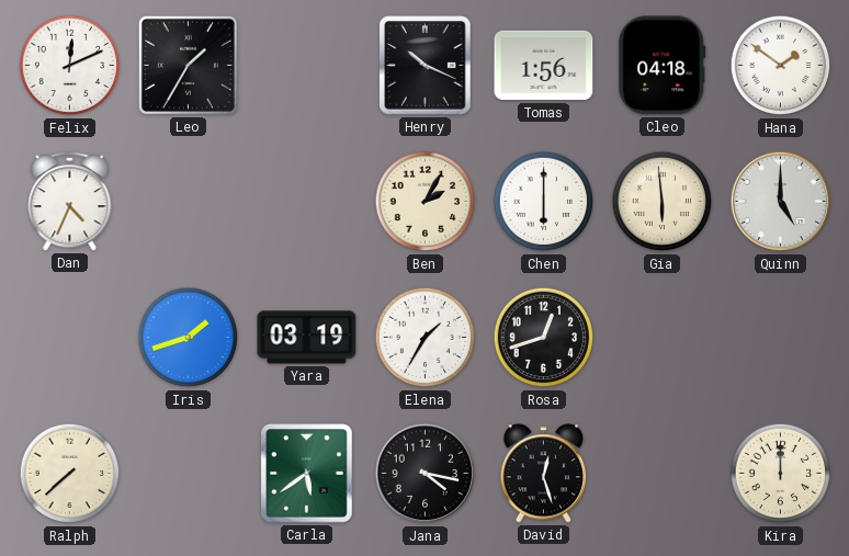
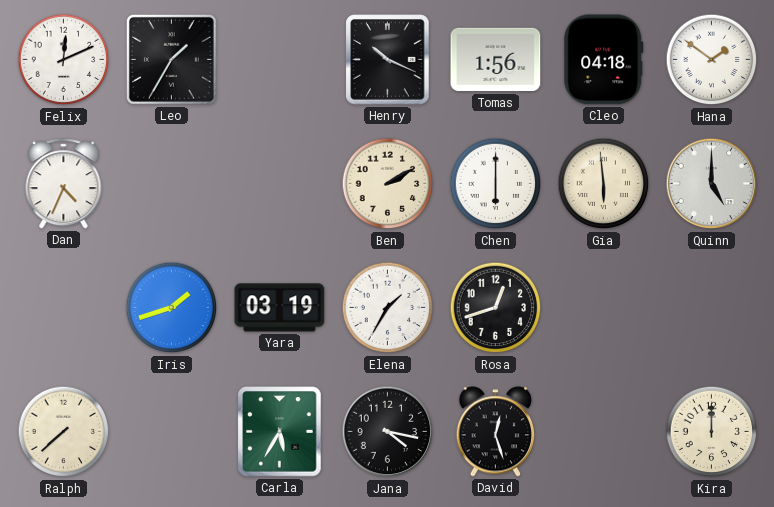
Ben: 2:05 -> 2:10 (388, 184)
Carla: 5:39 -> 5:35 (280, 432)
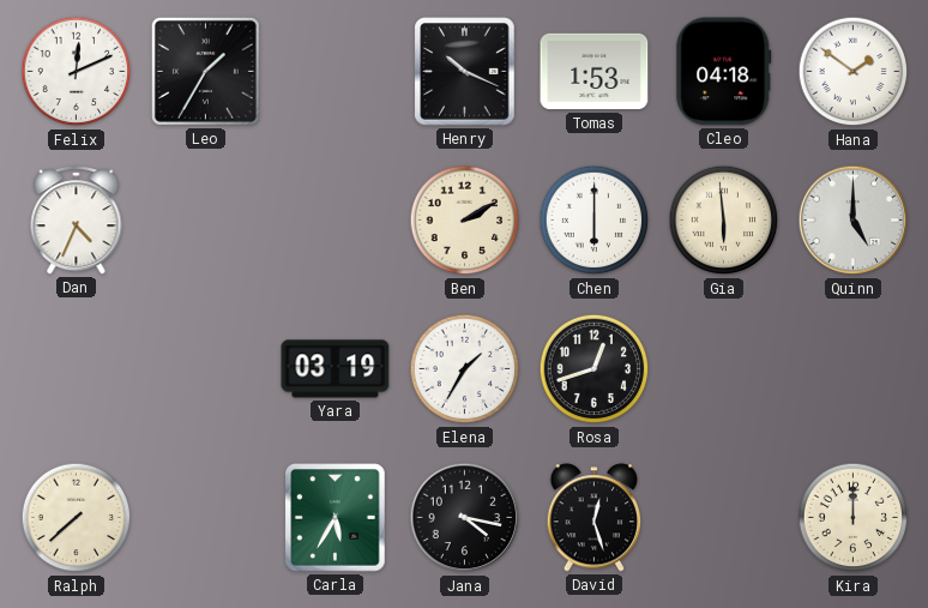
Tomas: 1:56 -> 1:53 (595, 72)
Iris: 1:42 -> none (172, 308)
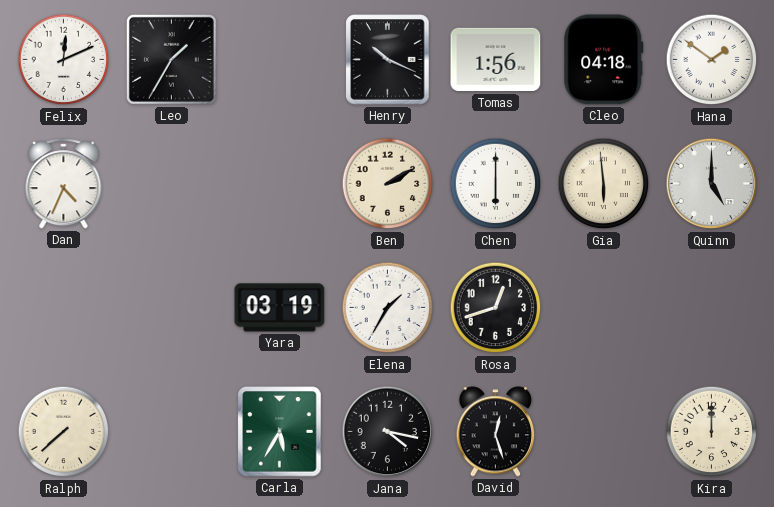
Tomas: 1:53 -> 1:56 (496, 60)
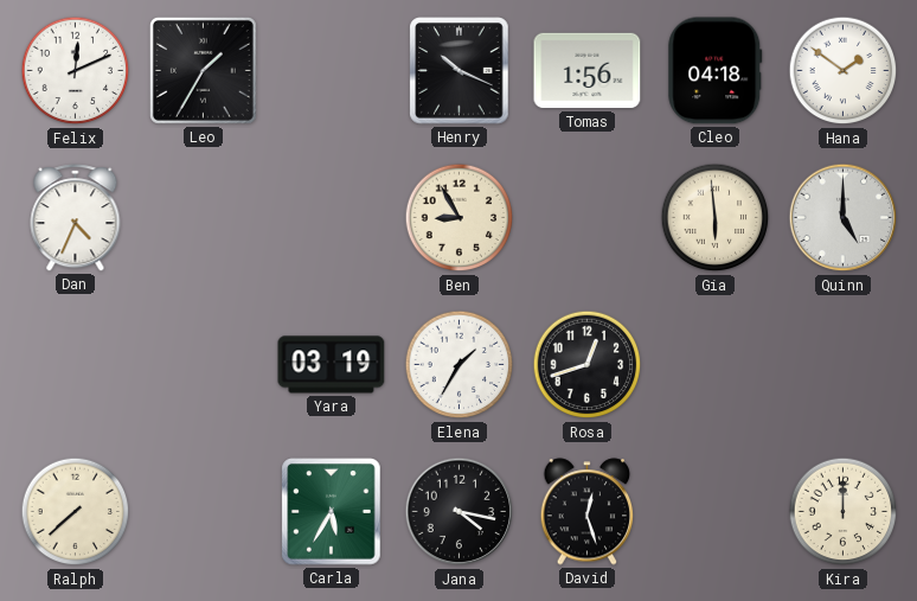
Ben: 2:10 -> 8:55 (460, 218)
Chen: 6:00 -> none (496, 184)
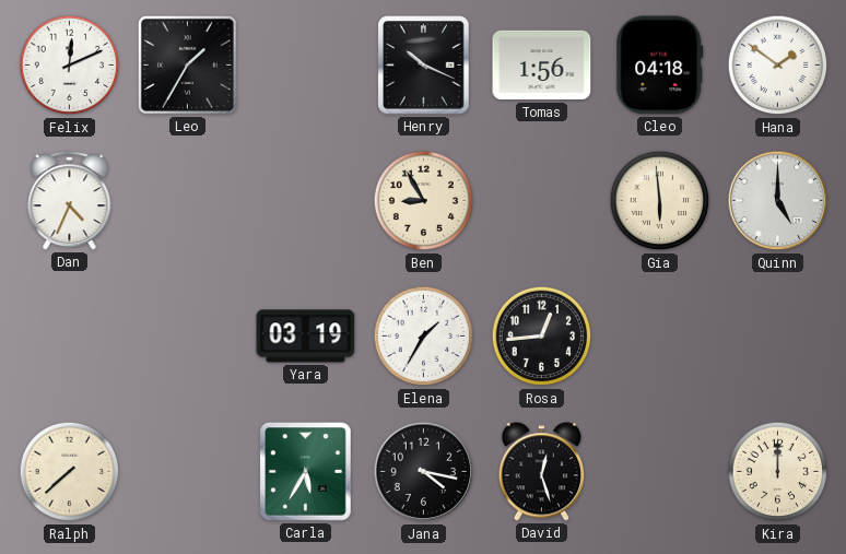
Rosa: 12:42 -> 12:44 (542, 337)
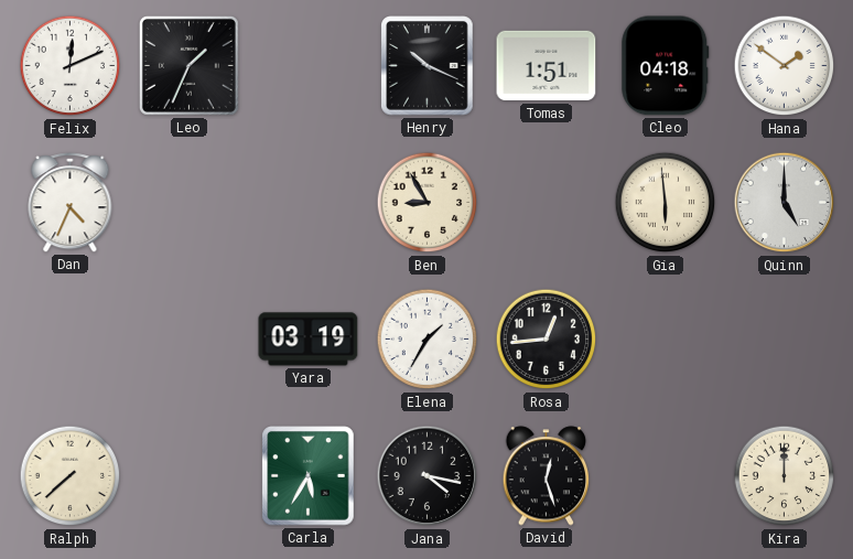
Leo: 1:35 -> 1:34 (188, 65)
Tomas: 1:56 -> 1:51 (547, 66)
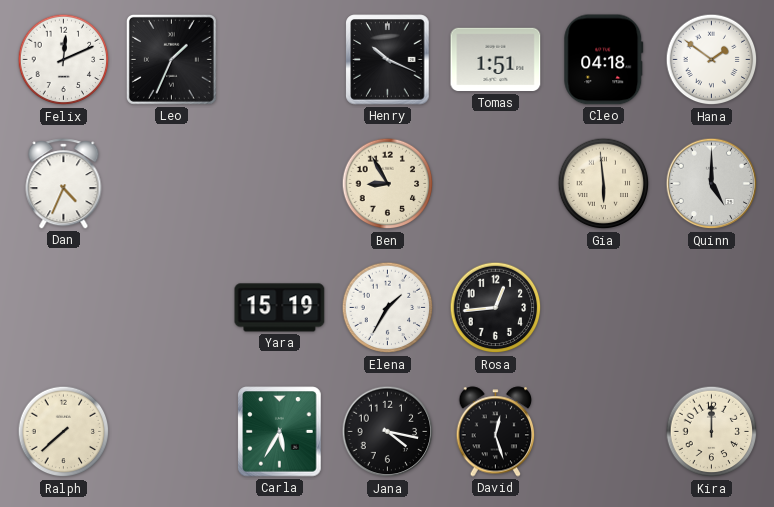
Yara: 03:19 -> 15:19 (280, 308)
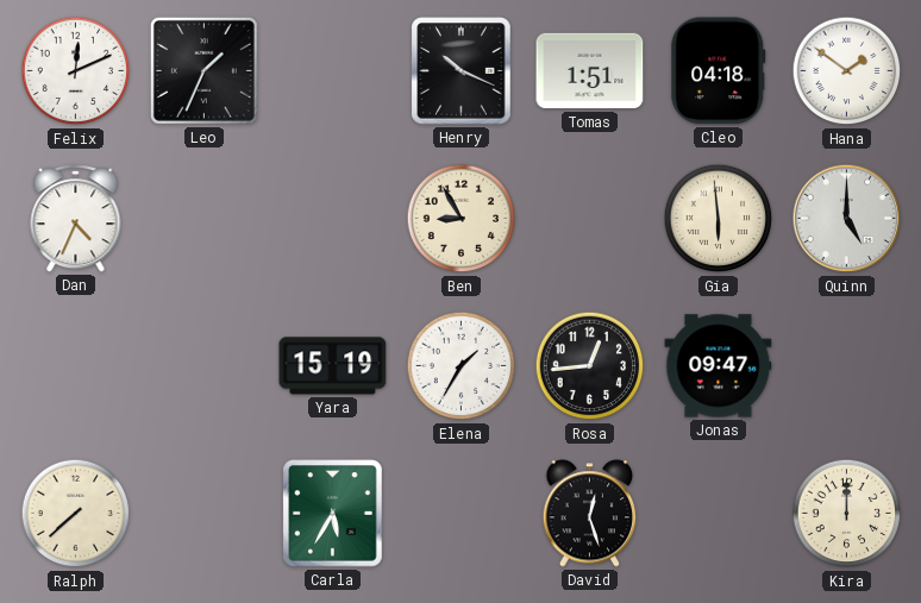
Jonas: none -> 09:47 (719, 366)
Jana: 4:17 -> none (388, 432)
